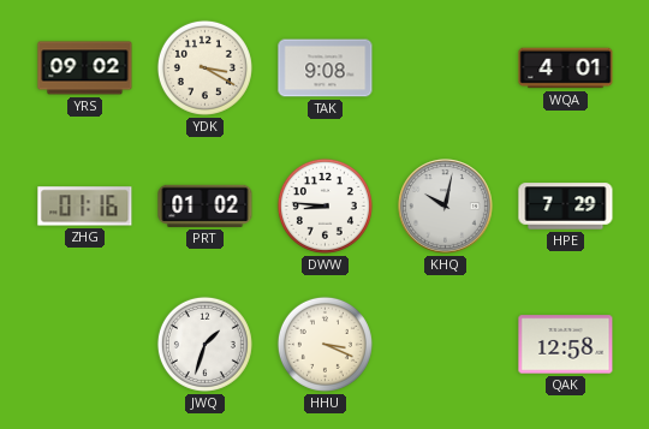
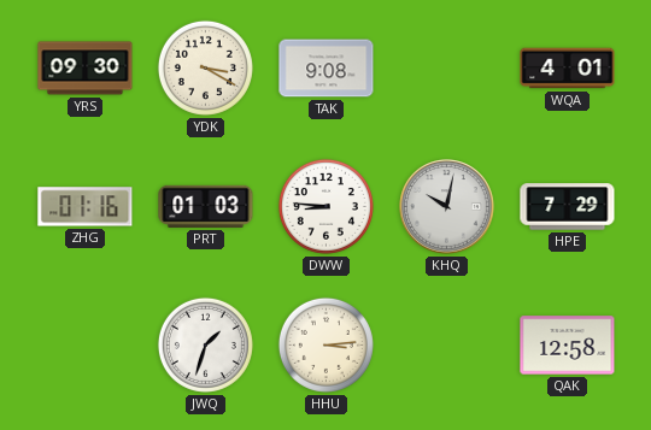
YRS: 09:02 -> 09:30 (86, 69)
PRT: 01:02 -> 01:03 (206, 206)
HHU: 3:19 -> 3:14 (325, 344)
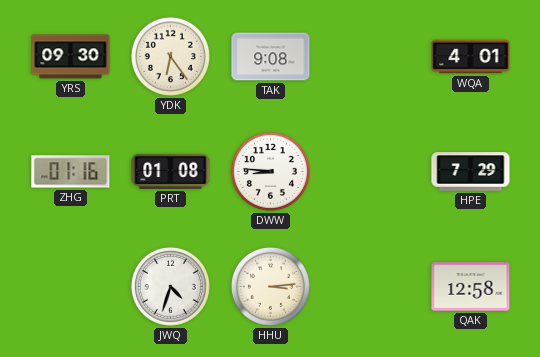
YDK: 3:20 -> 6:24 (170, 56)
PRT: 01:03 -> 01:08 (171, 171)
KHQ: 10:02 -> none (447, 207)
JWQ: 1:33 -> 4:33 (170, 286)
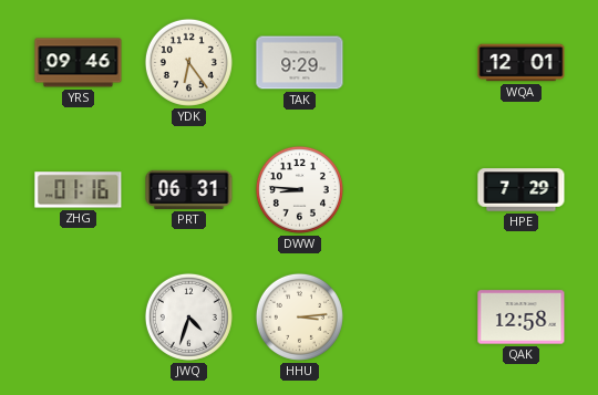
YRS: 09:30 -> 09:46 (79, 63)
TAK: 9:08 -> 9:29 (300, 63)
WQA: 4:01 -> 12:01 (522, 63)
PRT: 01:08 -> 06:31 (189, 189)
